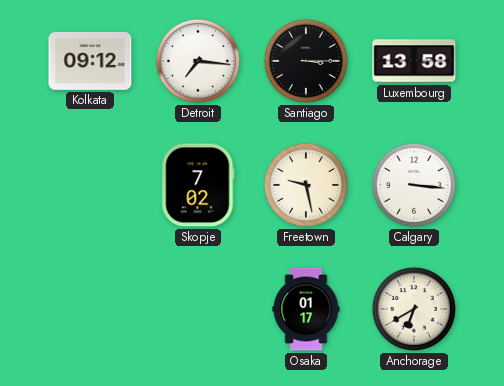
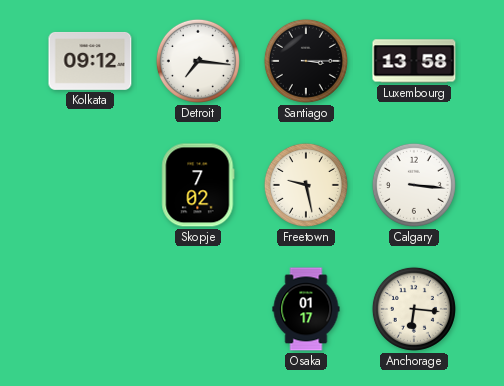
Anchorage: 6:40 -> 6:16 (414, 309)
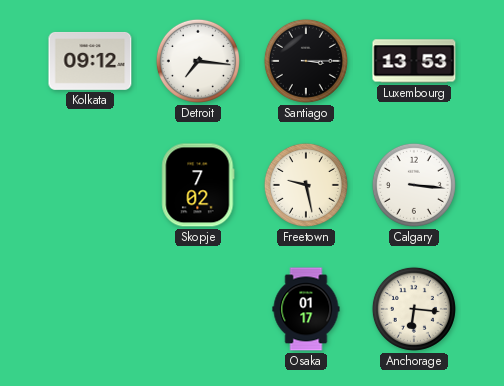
Luxembourg: 13:58 -> 13:53 (414, 61)
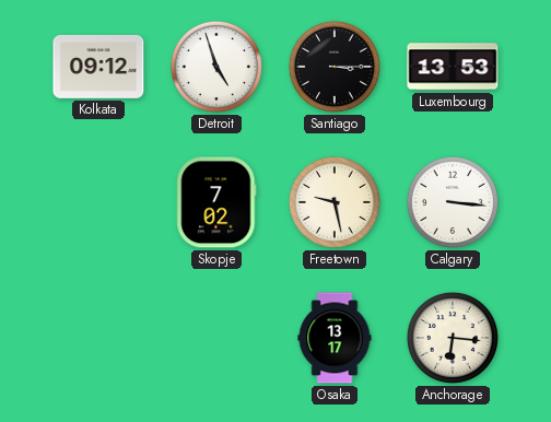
Detroit: 7:16 -> 4:57 (216, 67)
Osaka: 01:17 -> 13:17 (335, 338)
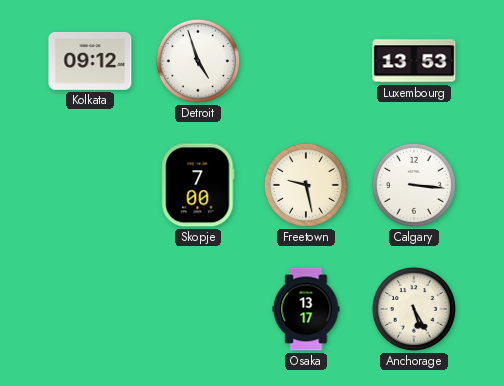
Santiago: 3:15 -> none (335, 67)
Skopje: 7:02 -> 7:00 (198, 185)
Anchorage: 6:16 -> 5:25 (414, 309)
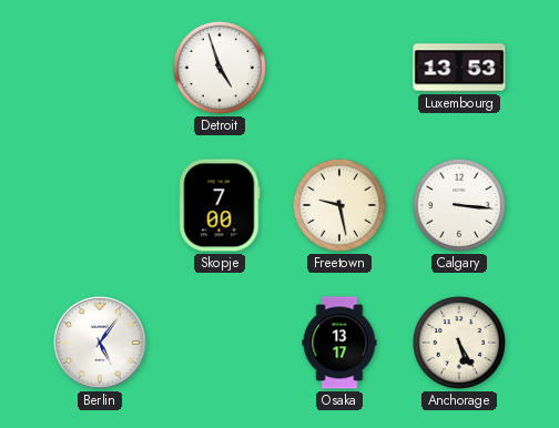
Kolkata: 09:12 -> none (90, 61)
Berlin: none -> 5:06 (100, 343)
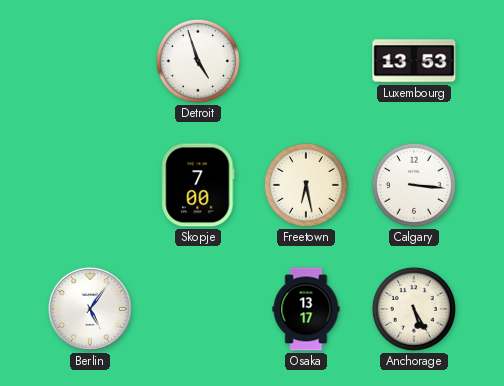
Freetown: 9:28 -> 6:28 (306, 185)
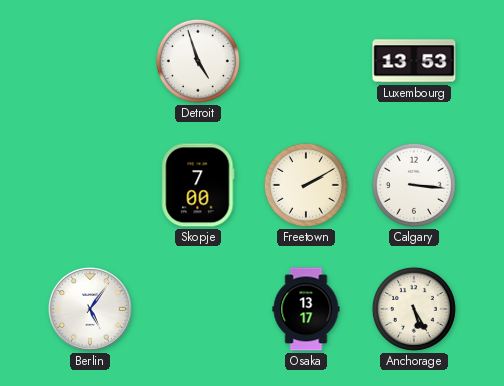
Freetown: 6:28 -> 2:10 (306, 185)
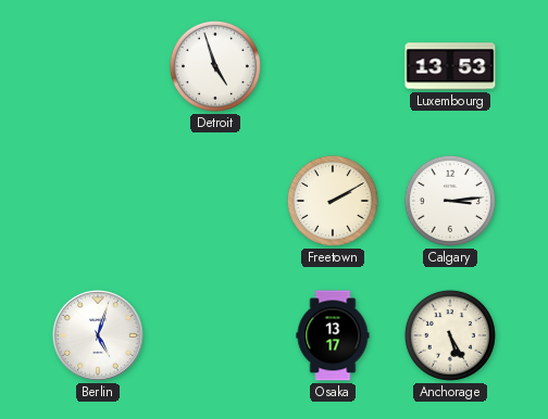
Skopje: 7:00 -> none (198, 185)
Calgary: 3:16 -> 3:14 (450, 201)
Berlin: 5:06 -> 5:03 (98, 335)
